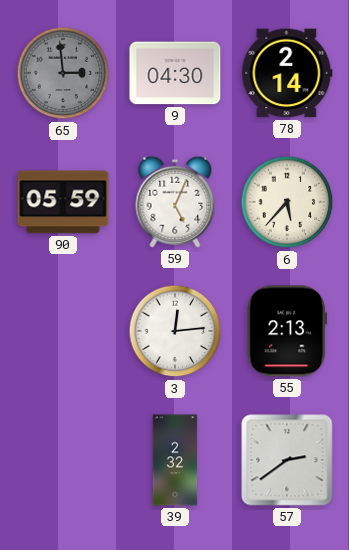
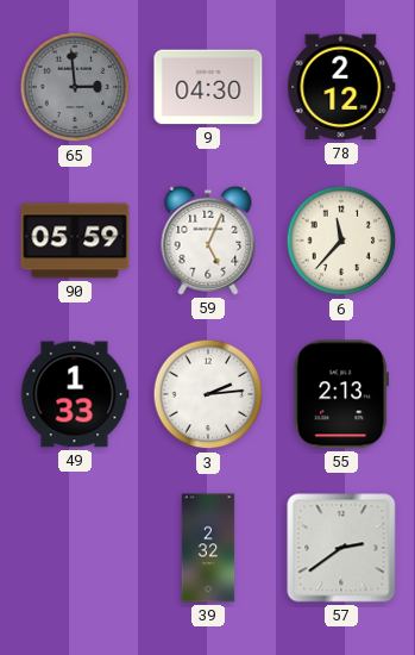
78: 2:14 -> 2:12 (341, 87)
6: 5:37 -> 11:37 (341, 241)
49: none -> 1:33 (75, 394)
3: 12:14 -> 2:14 (208, 394)
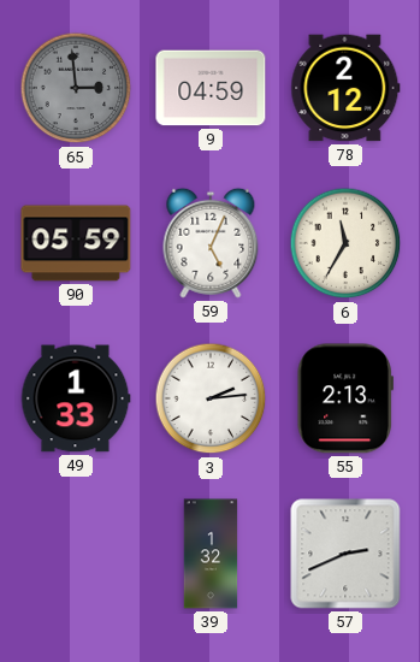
9: 04:30 -> 04:59 (211, 88)
6: 11:37 -> 11:35 (345, 243)
39: 2:32 -> 1:32 (211, 554)
57: 2:39 -> 2:41 (345, 554)
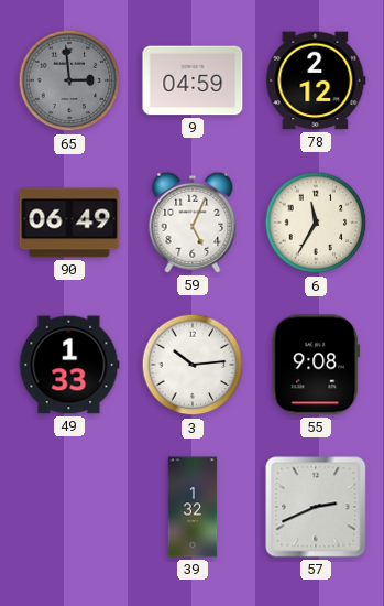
90: 05:59 -> 06:49 (69, 223)
3: 2:14 -> 10:14 (193, 365)
55: 2:13 -> 9:08 (316, 365)
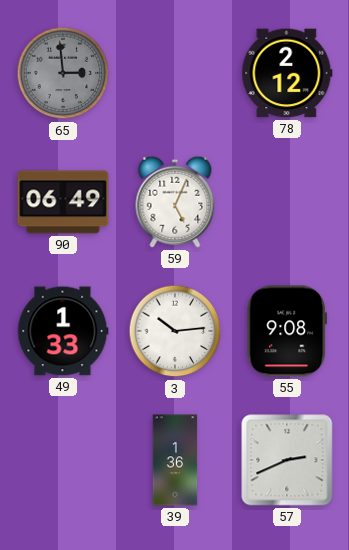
9: 04:59 -> none (193, 80)
6: 11:35 -> none (316, 223)
39: 1:32 -> 1:36 (175, 460)
